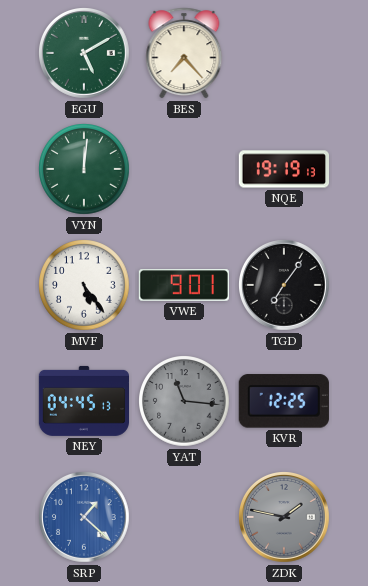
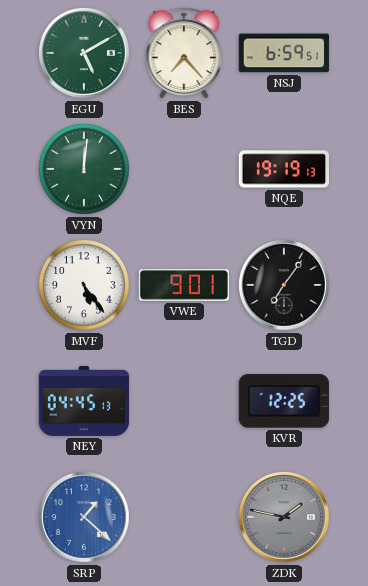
NSJ: none -> 6:59 (284, 53)
YAT: 11:16 -> none (185, 402)
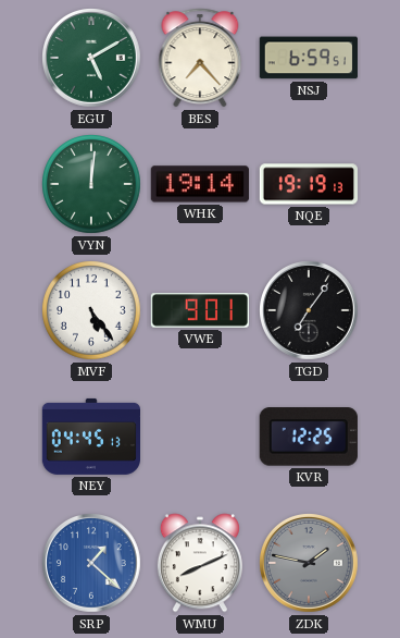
WHK: none -> 19:14 (200, 184)
WMU: none -> 8:11 (200, 563)
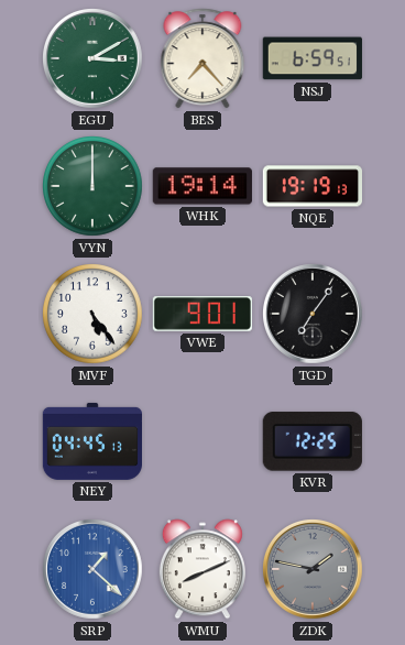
EGU: 5:10 -> 3:10 (94, 59)
VYN: 12:01 -> 12:00 (94, 187)
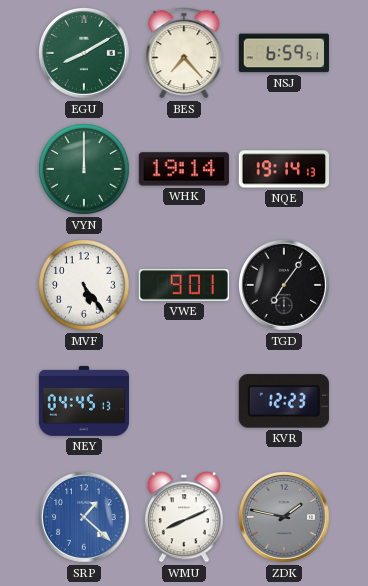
EGU: 3:10 -> 8:10 (85, 54)
NQE: 19:19 -> 19:14 (283, 169)
KVR: 12:25 -> 12:23 (284, 401)
